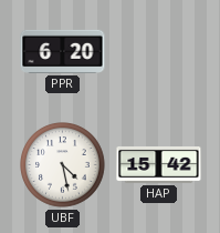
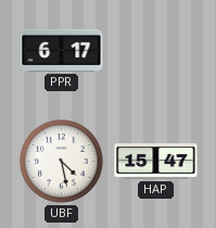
PPR: 6:20 -> 6:17 (62, 50)
HAP: 15:42 -> 15:47 (156, 161)
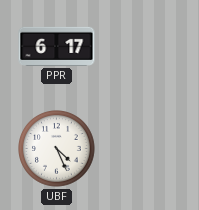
UBF: 4:28 -> 4:26 (57, 149)
HAP: 15:47 -> none (156, 161)
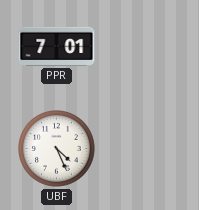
PPR: 6:17 -> 7:01 (57, 46)
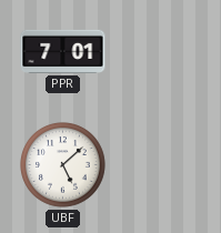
UBF: 4:26 -> 5:08 (63, 165)
